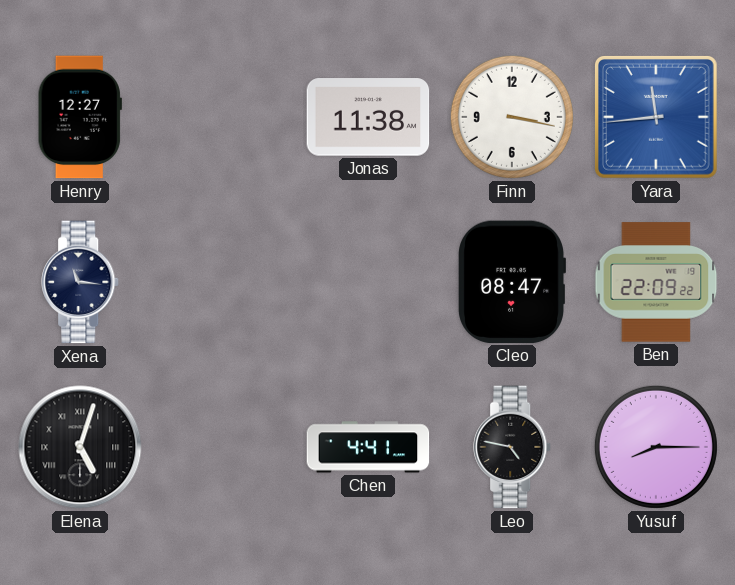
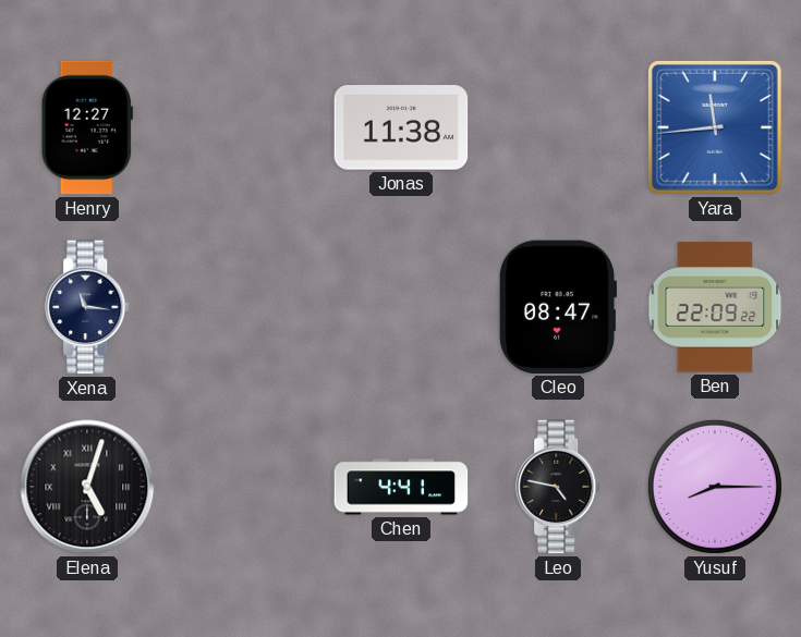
Finn: 3:17 -> none (512, 117)
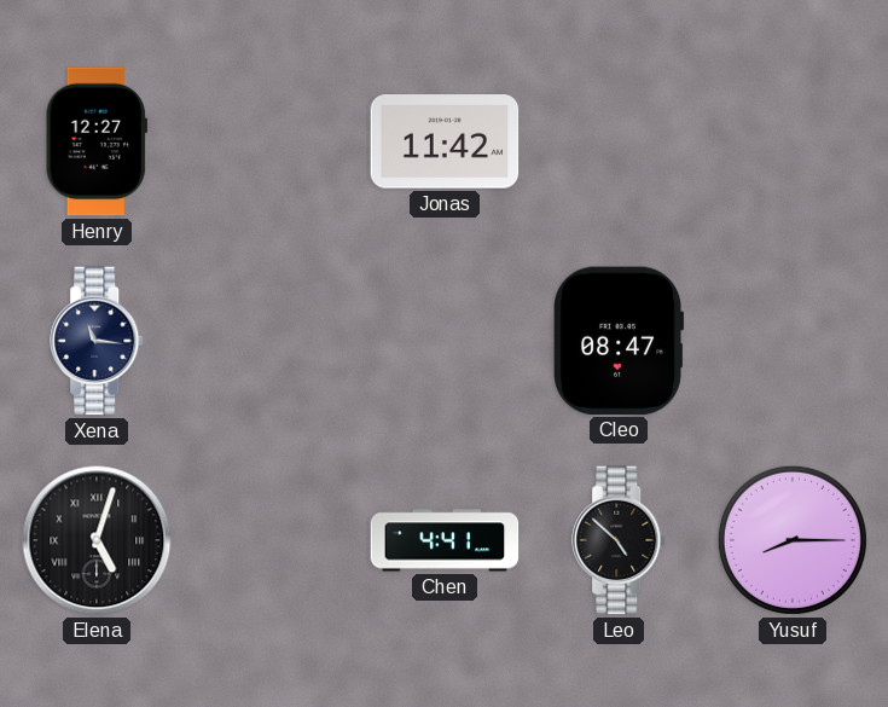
Jonas: 11:38 -> 11:42 (445, 141)
Yara: 11:44 -> none (716, 128)
Ben: 22:09 -> none (715, 307)
Leo: 4:47 -> 4:52 (620, 540)
